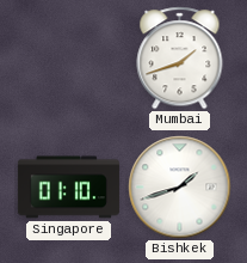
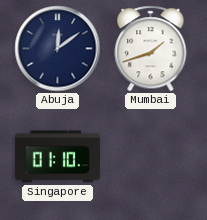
Abuja: none -> 12:09 (58, 49)
Bishkek: 1:42 -> none (180, 188)
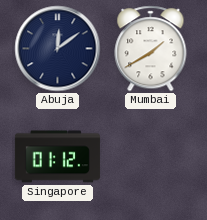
Mumbai: 1:42 -> 1:40 (151, 49)
Singapore: 01:10 -> 01:12 (57, 157)
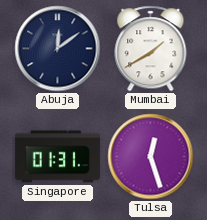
Singapore: 01:12 -> 01:31 (57, 157)
Tulsa: none -> 12:27 (151, 157)
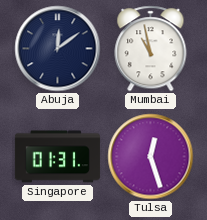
Mumbai: 1:40 -> 10:58 (151, 49)
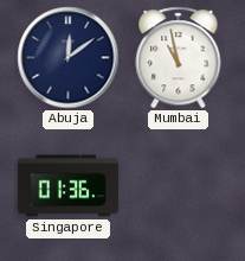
Singapore: 01:31 -> 01:36 (67, 186)
Tulsa: 12:27 -> none (151, 157)
